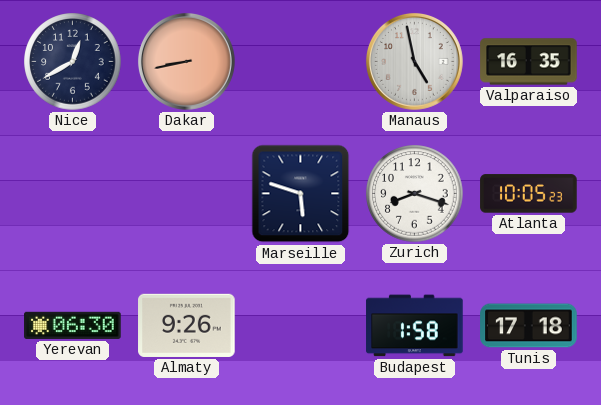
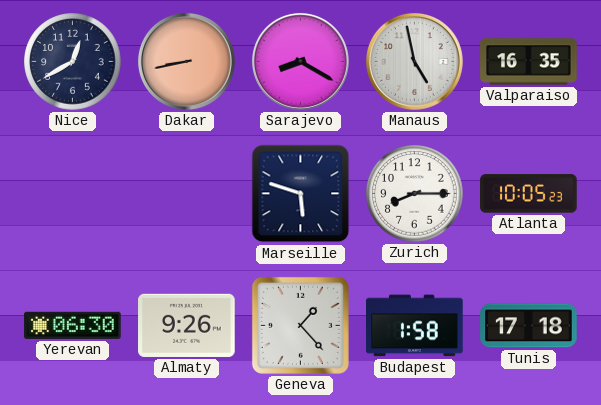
Sarajevo: none -> 8:20 (300, 61)
Zurich: 8:18 -> 8:15 (415, 194)
Geneva: none -> 1:23 (300, 325)
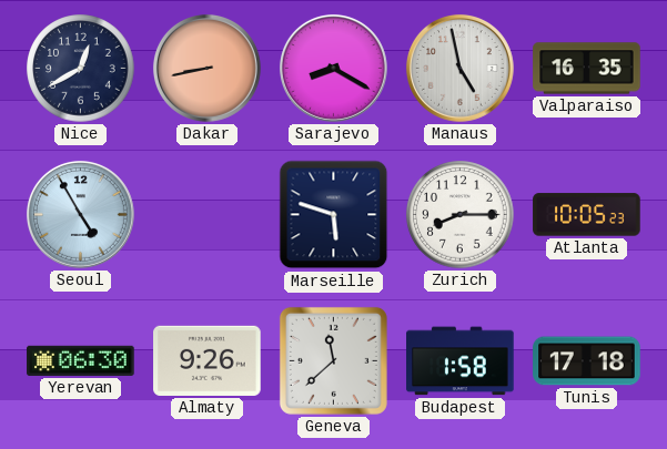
Seoul: none -> 4:55 (80, 214)
Geneva: 1:23 -> 11:38 (333, 360)
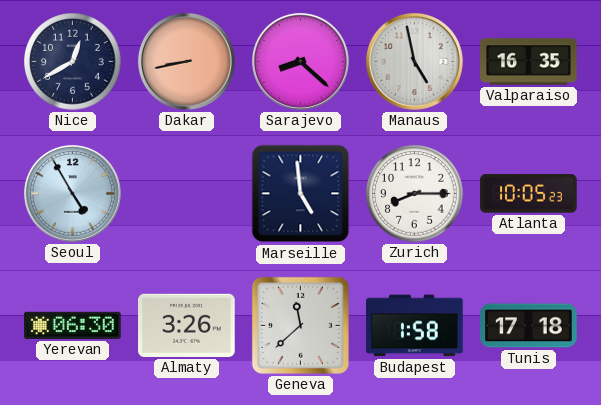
Sarajevo: 8:20 -> 8:22 (300, 61)
Marseille: 5:48 -> 4:59 (301, 194)
Almaty: 9:26 -> 3:26 (187, 325)
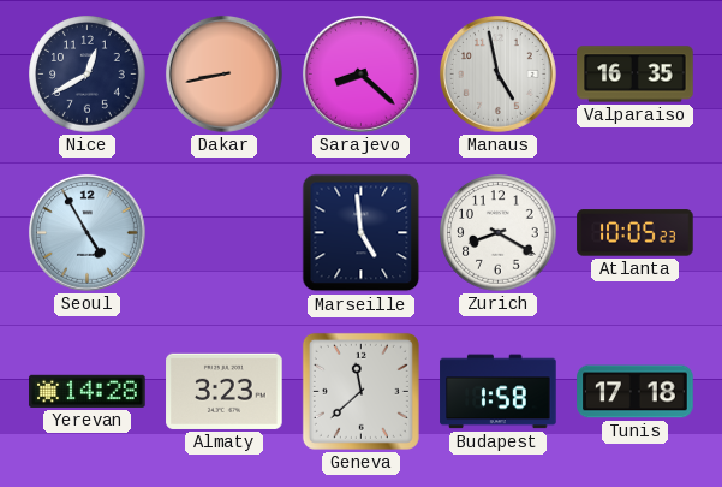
Zurich: 8:15 -> 8:20 (499, 233)
Yerevan: 06:30 -> 14:28 (88, 391)
Almaty: 3:26 -> 3:23 (225, 391)
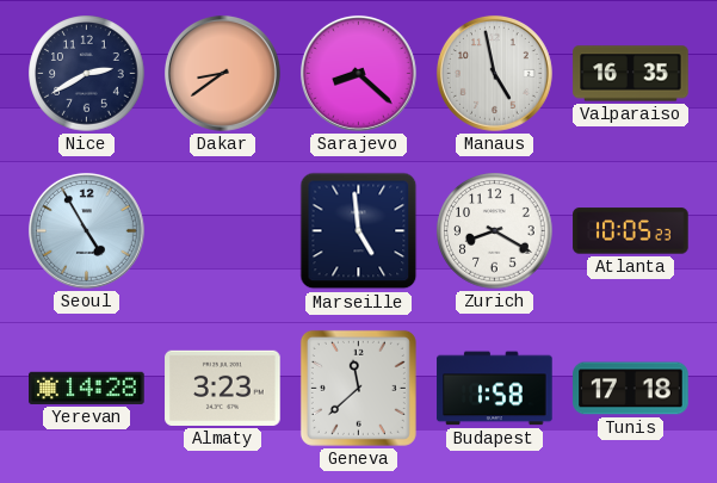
Nice: 12:40 -> 2:40 (87, 74)
Dakar: 8:43 -> 8:39 (222, 73)
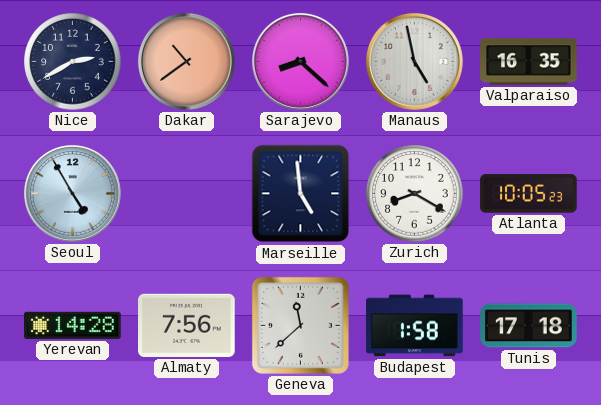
Dakar: 8:39 -> 10:39 (186, 61)
Almaty: 3:23 -> 7:56 (187, 325)
